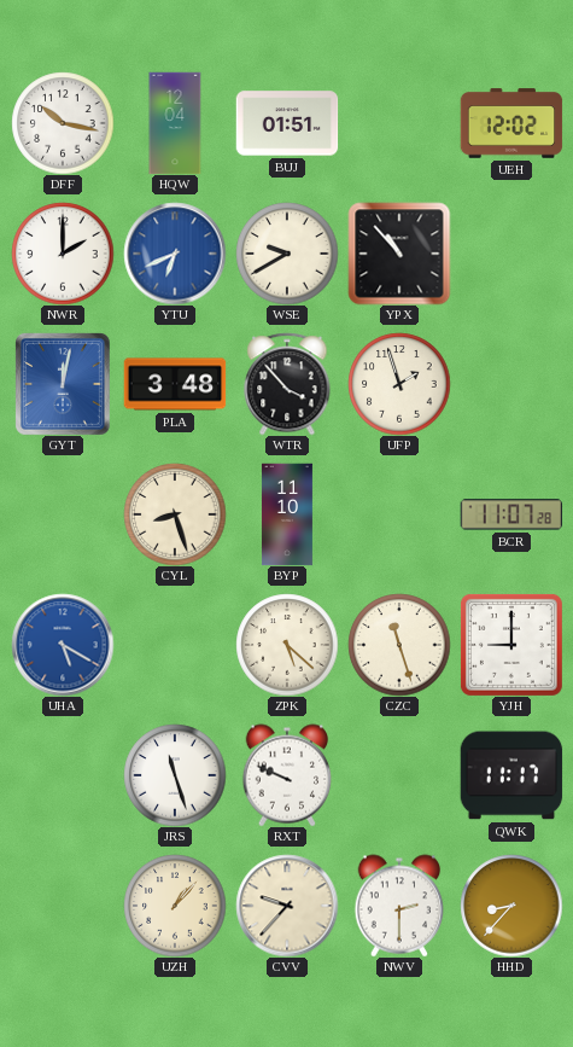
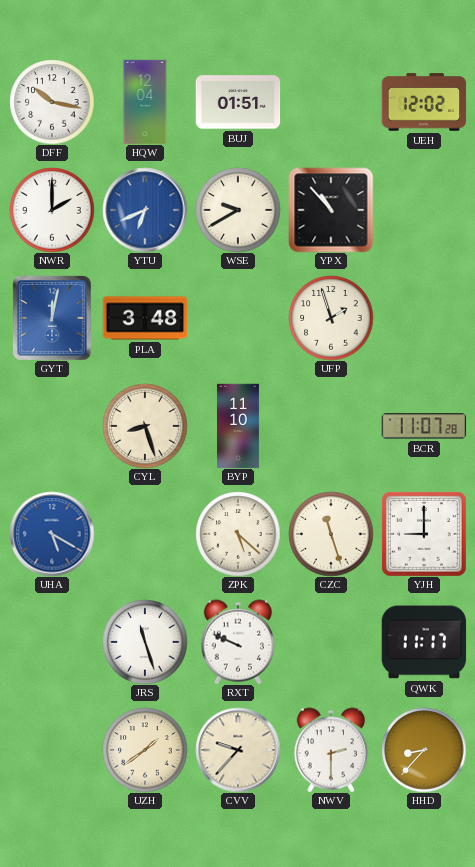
WTR: 3:53 -> none (287, 384)
UZH: 1:07 -> 1:39 (145, 750)
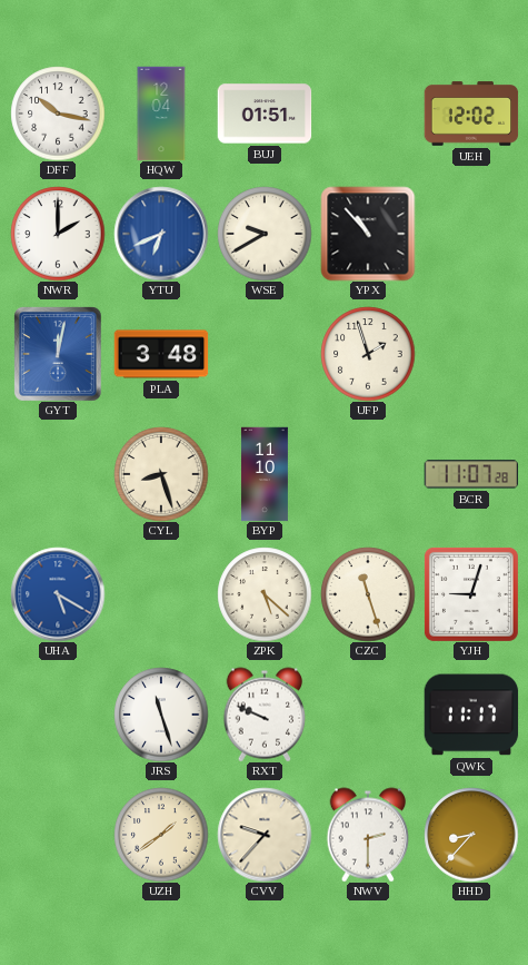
YJH: 9:00 -> 9:03 (471, 594)
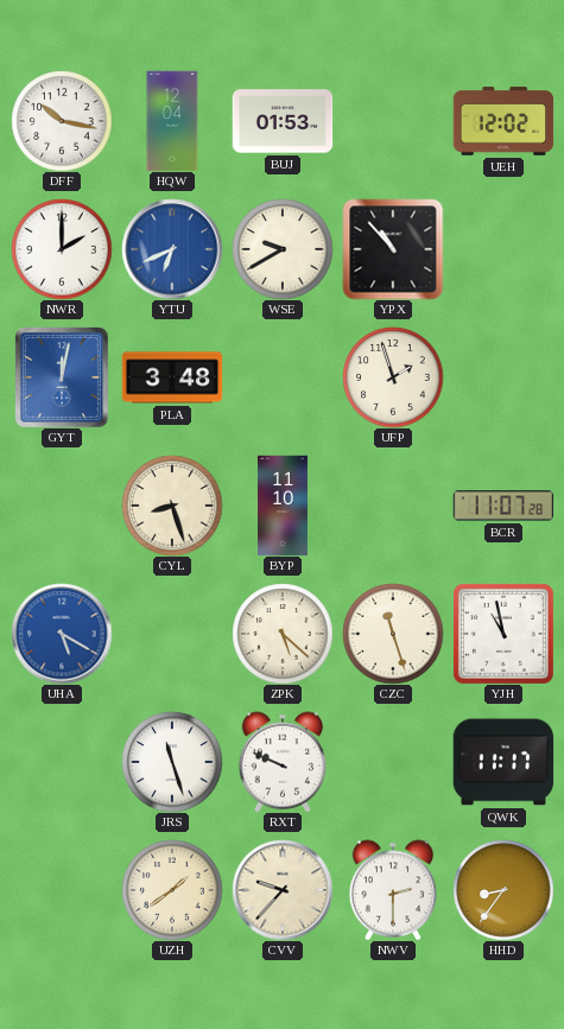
BUJ: 01:51 -> 01:53 (283, 121)
YJH: 9:03 -> 10:58 (503, 634)
HHD: 8:37 -> 8:36 (503, 890)
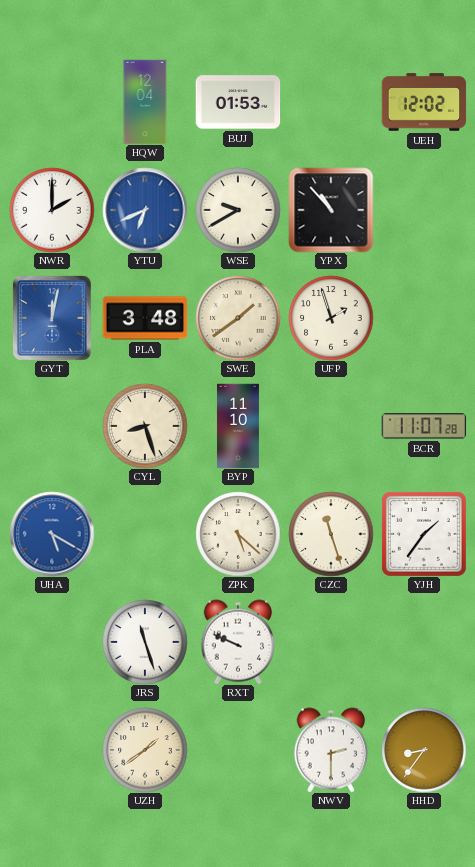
DFF: 10:17 -> none (62, 121)
SWE: none -> 1:39 (238, 318)
YJH: 10:58 -> 1:36 (424, 534)
QWK: 11:17 -> none (503, 762)
CVV: 9:37 -> none (283, 890)
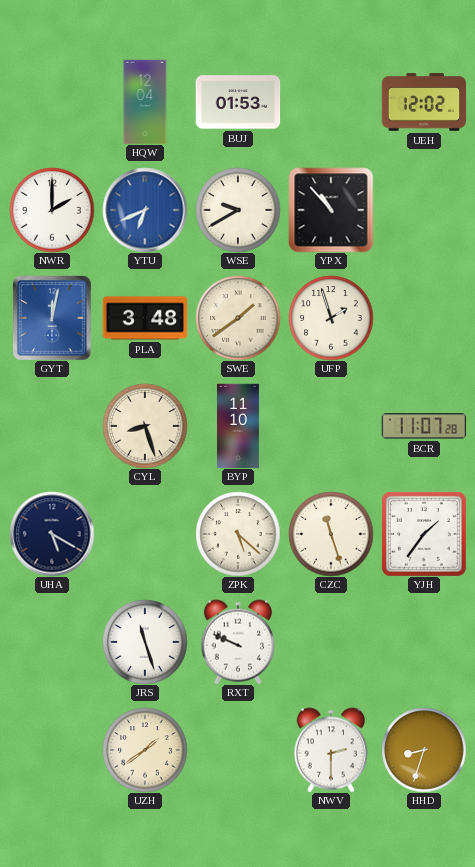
UHA dial: blue -> navy (52, 534)
HHD: 8:36 -> 8:33 (424, 750)
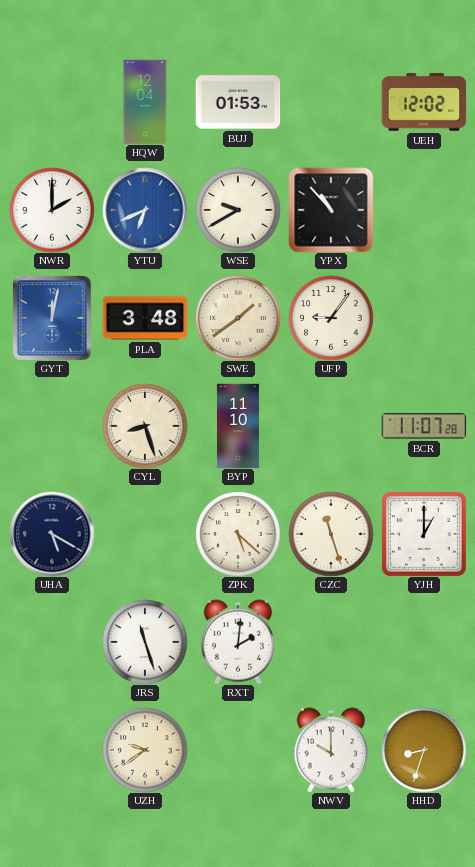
UFP: 1:57 -> 9:06 (331, 318)
YJH: 1:36 -> 1:00 (424, 534)
RXT: 9:49 -> 2:01 (238, 642)
UZH: 1:39 -> 9:39 (145, 750)
NWV: 2:30 -> 10:00 (331, 750)
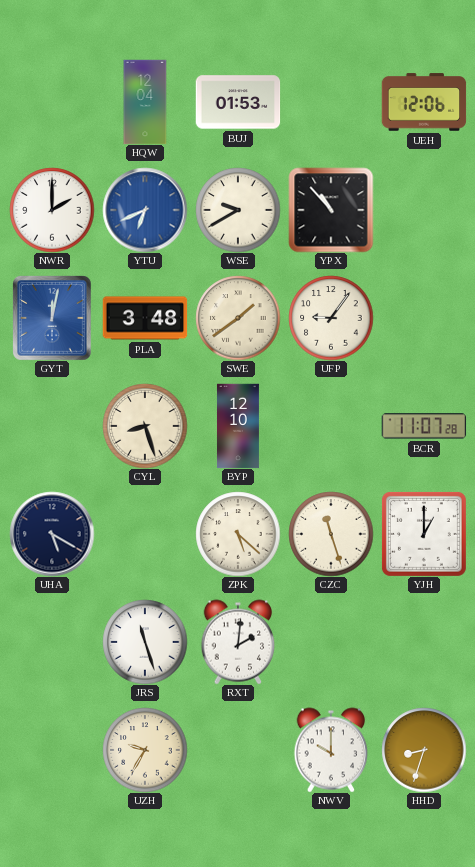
UEH: 12:02 -> 12:06 (424, 102)
BYP: 11:10 -> 12:10 (238, 426)
UZH: 9:39 -> 9:35 (145, 750)
